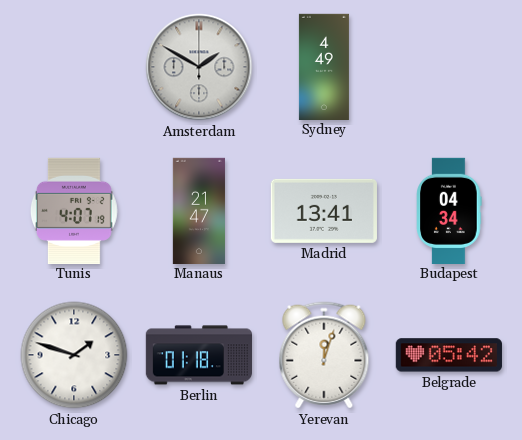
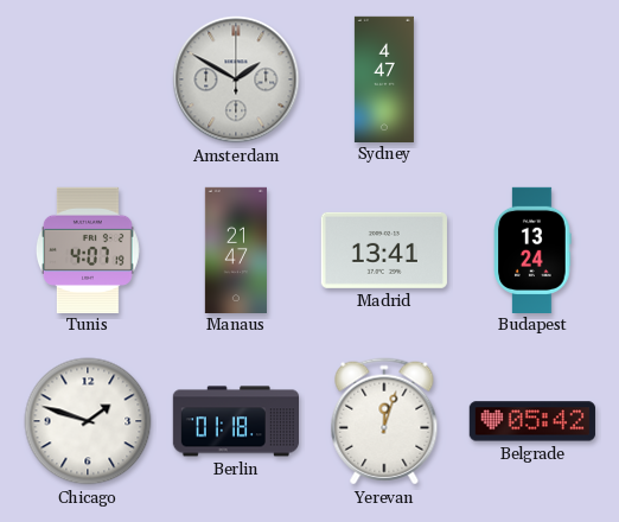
Sydney: 4:49 -> 4:47 (384, 78)
Budapest: 04:34 -> 13:24 (532, 249)
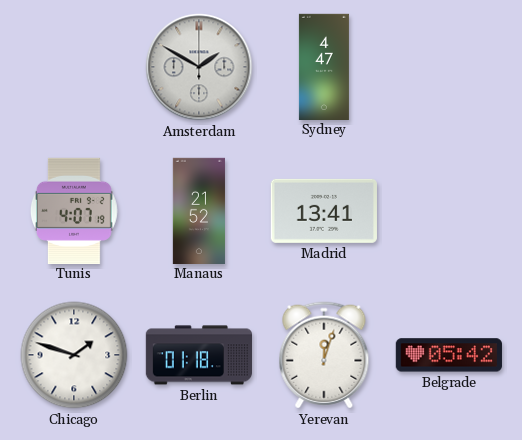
Manaus: 21:47 -> 21:52 (199, 210)
Budapest: 13:24 -> none (532, 249)
